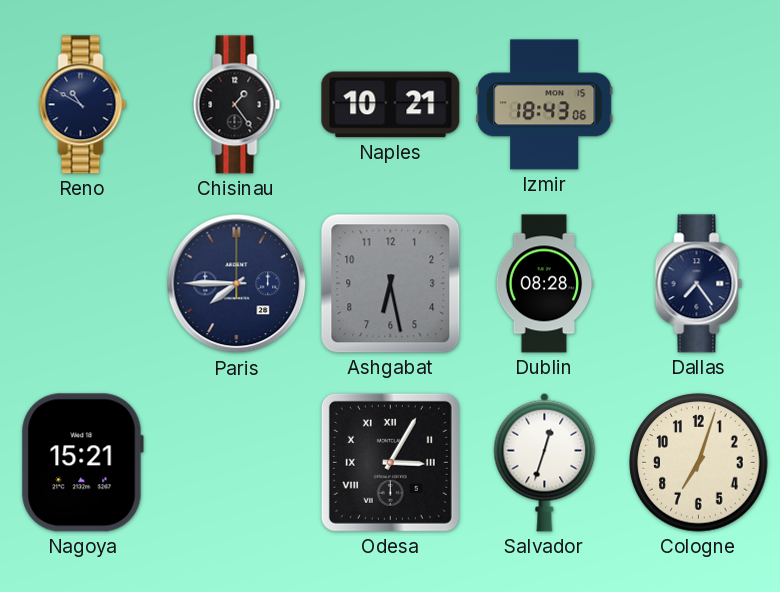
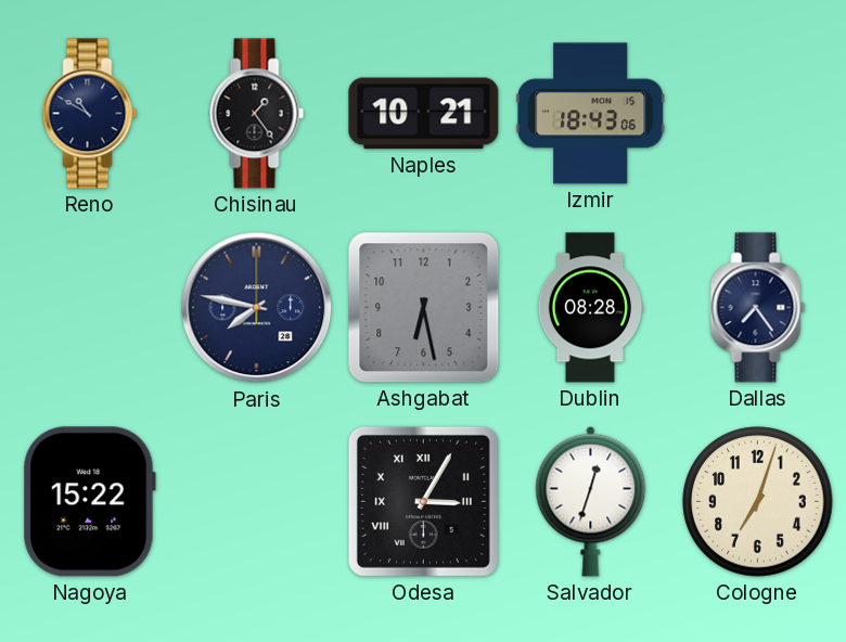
Paris: 7:45 -> 7:47 (257, 308)
Nagoya: 15:21 -> 15:22 (89, 502)
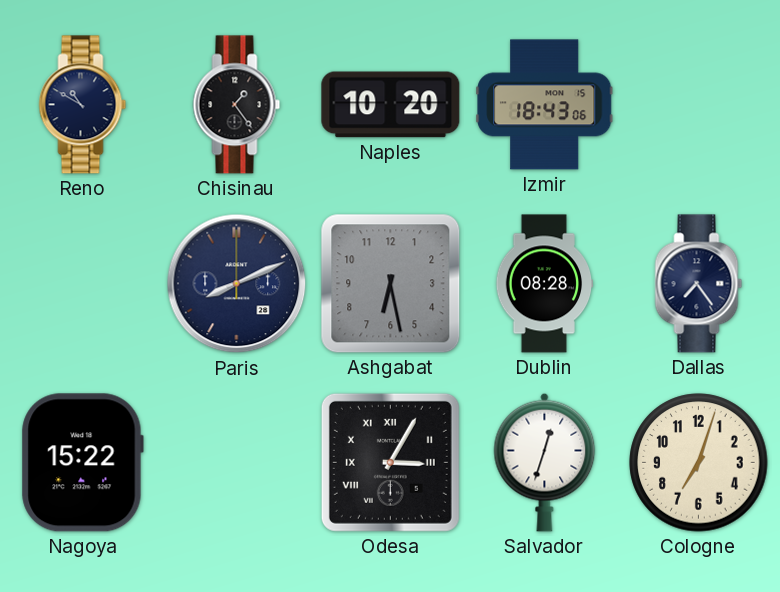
Naples: 10:21 -> 10:20 (391, 105)
Paris: 7:47 -> 8:11 (237, 284)
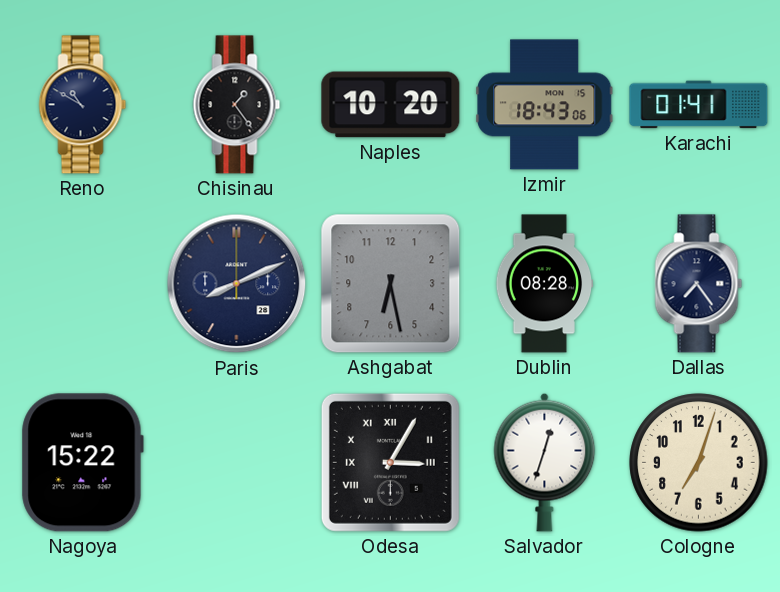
Karachi: none -> 01:41 (699, 105)
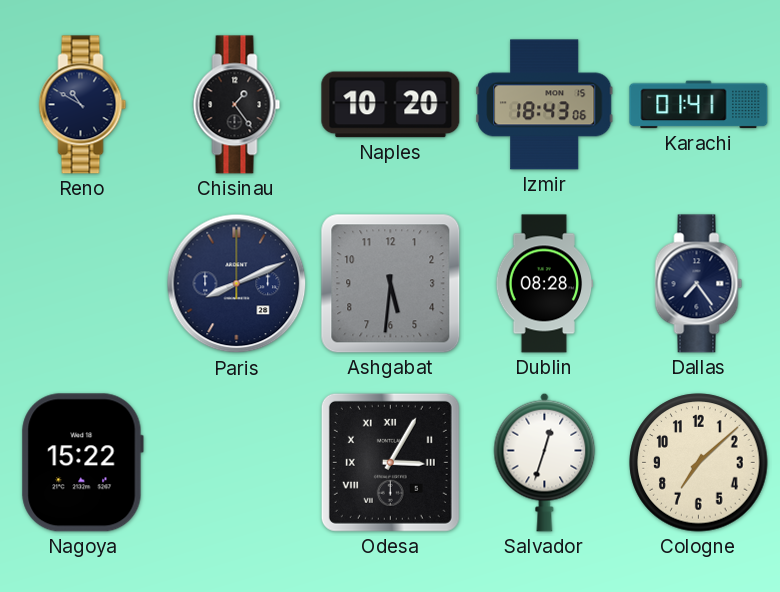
Ashgabat: 6:28 -> 5:31 (391, 284)
Cologne: 7:03 -> 7:08 (699, 463)
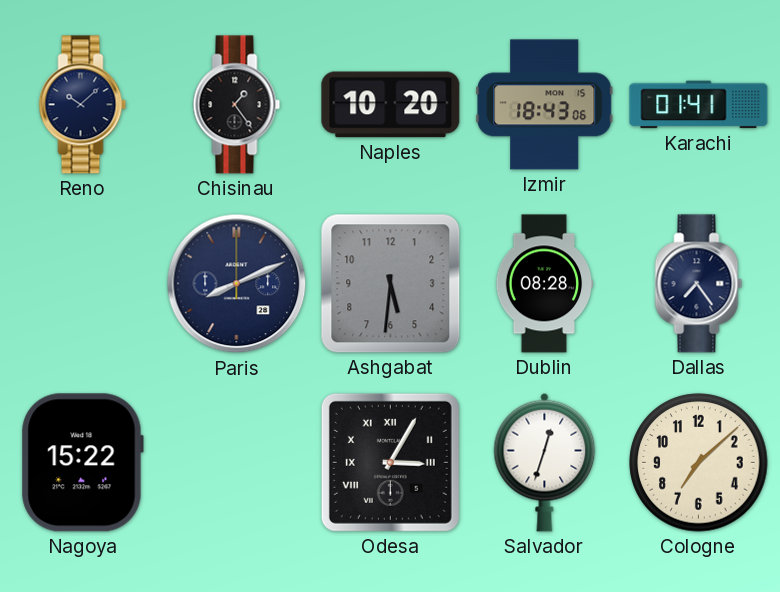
Reno: 10:50 -> 10:08 (83, 105)
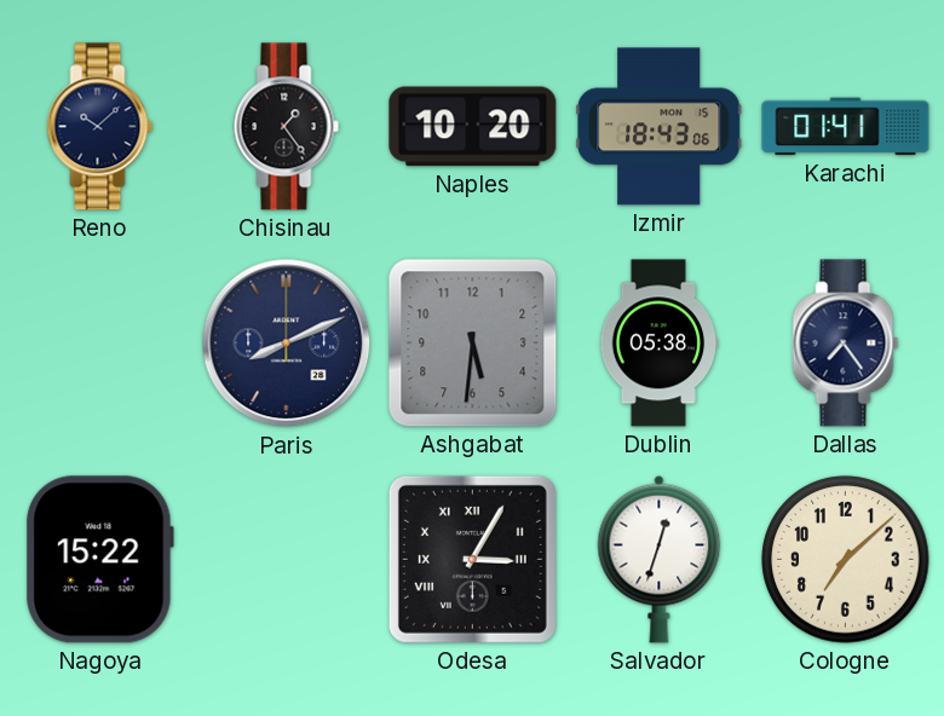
Dublin: 08:28 -> 05:38 (660, 343)
